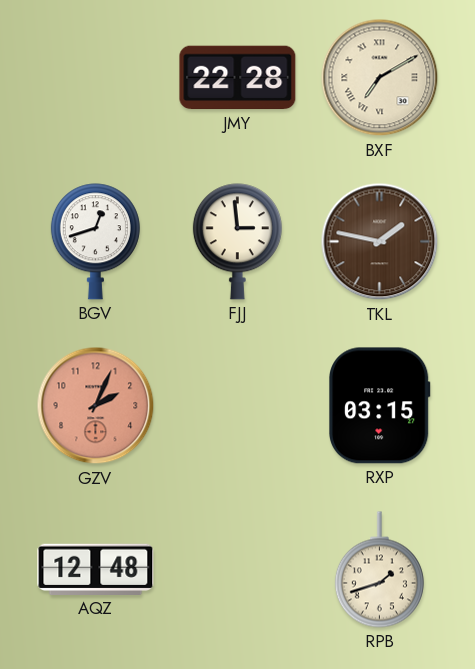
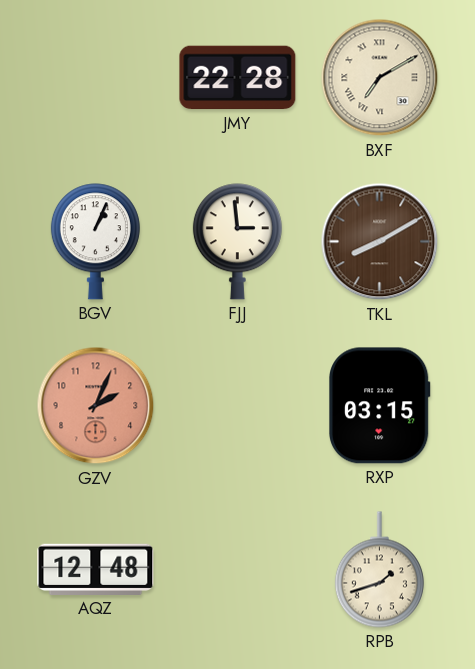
BGV: 12:42 -> 1:04 (95, 242)
TKL: 1:47 -> 8:10 (380, 242)
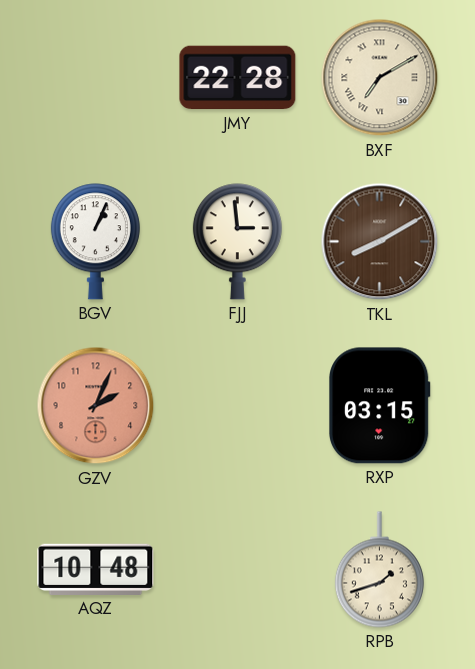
AQZ: 12:48 -> 10:48 (96, 569)
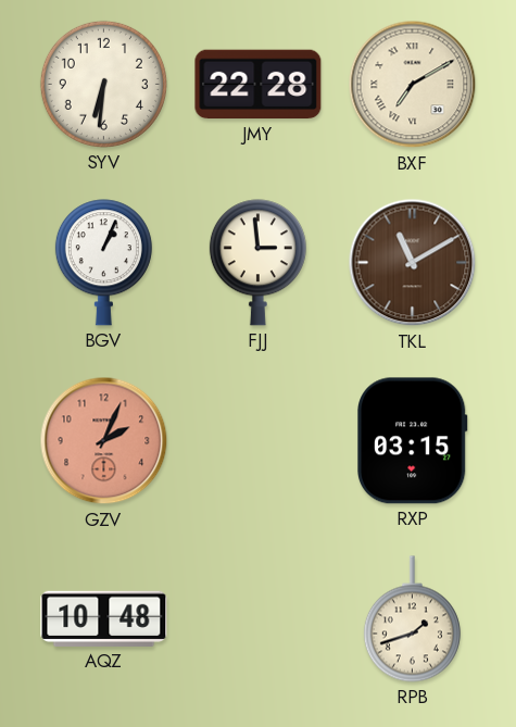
SYV: none -> 6:31 (103, 84)
TKL: 8:10 -> 11:10 (413, 263)
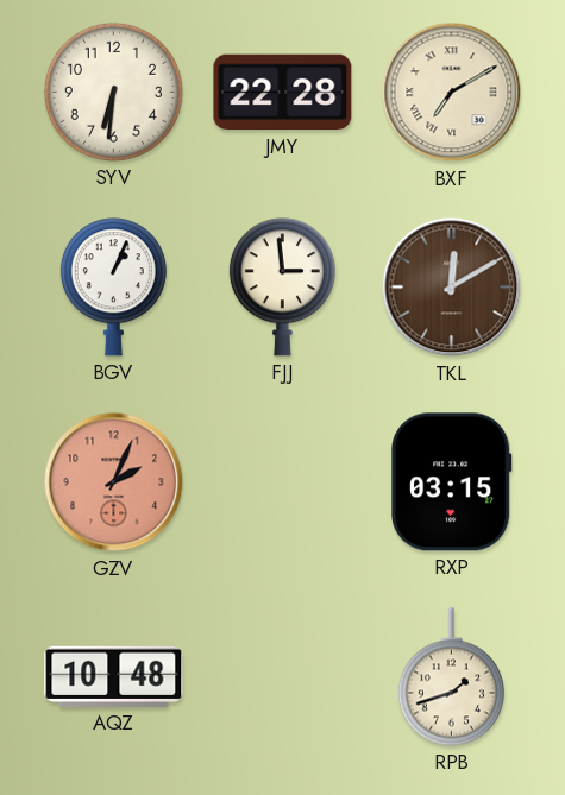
TKL: 11:10 -> 12:10 (452, 288)
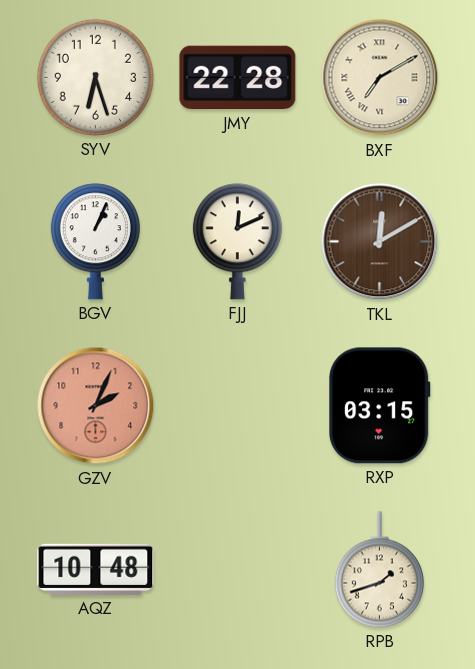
SYV: 6:31 -> 6:27 (95, 77)
FJJ: 2:59 -> 12:11 (237, 242)
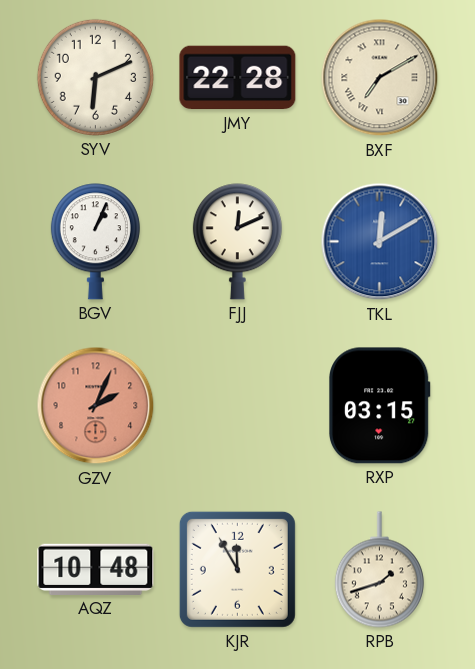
SYV: 6:27 -> 6:11 (95, 77)
TKL dial: brown -> blue (380, 242)
KJR: none -> 11:55 (237, 569)
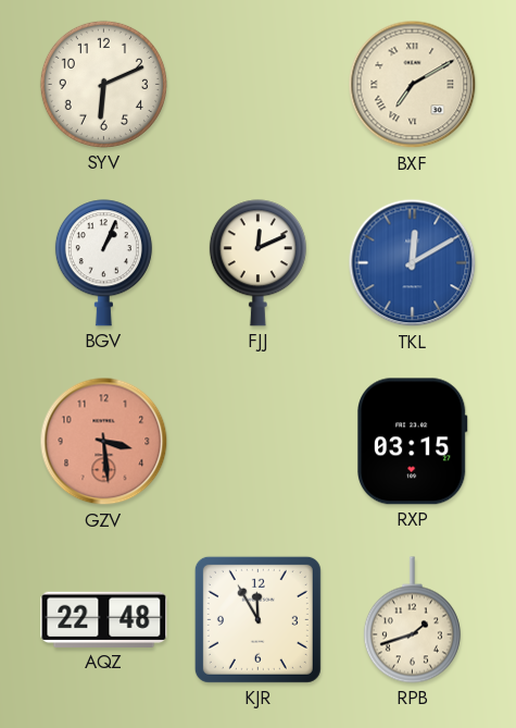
JMY: 22:28 -> none (238, 78)
GZV: 2:04 -> 3:29 (104, 442)
AQZ: 10:48 -> 22:48 (104, 619)
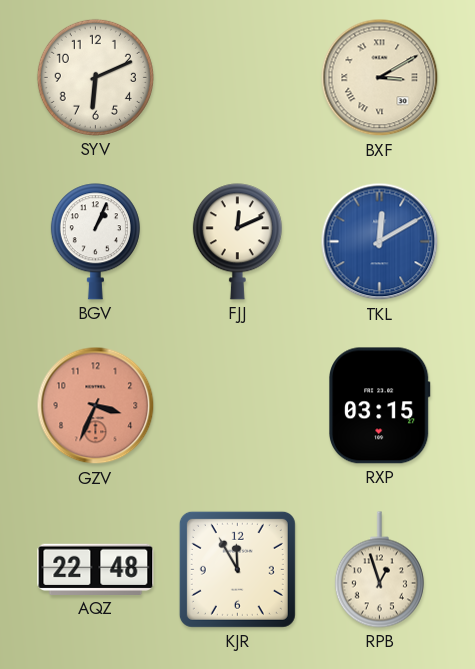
BXF: 7:10 -> 3:10 (380, 78)
GZV: 3:29 -> 3:34 (96, 406)
RPB: 1:42 -> 12:57 (379, 570)
